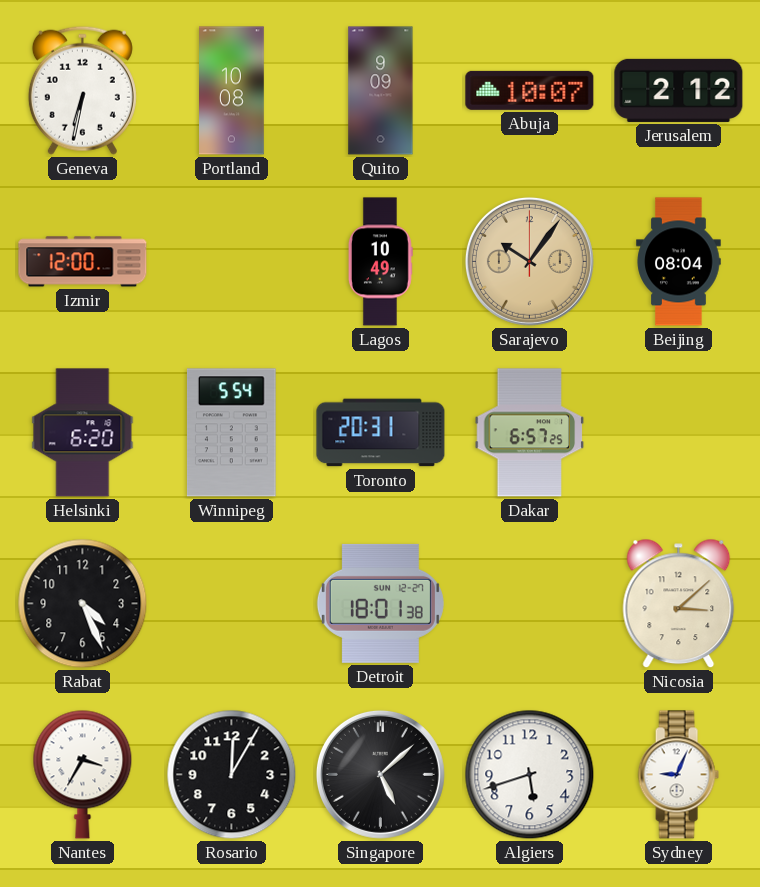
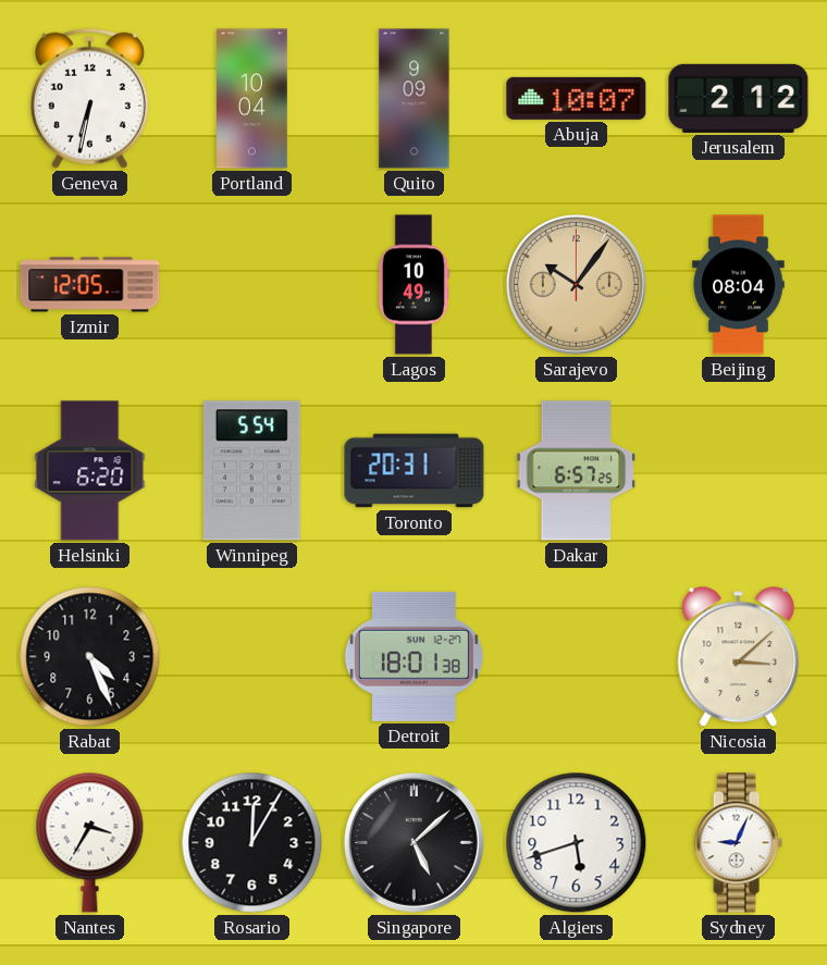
Portland: 10:08 -> 10:04 (252, 99)
Izmir: 12:00 -> 12:05 (90, 285)
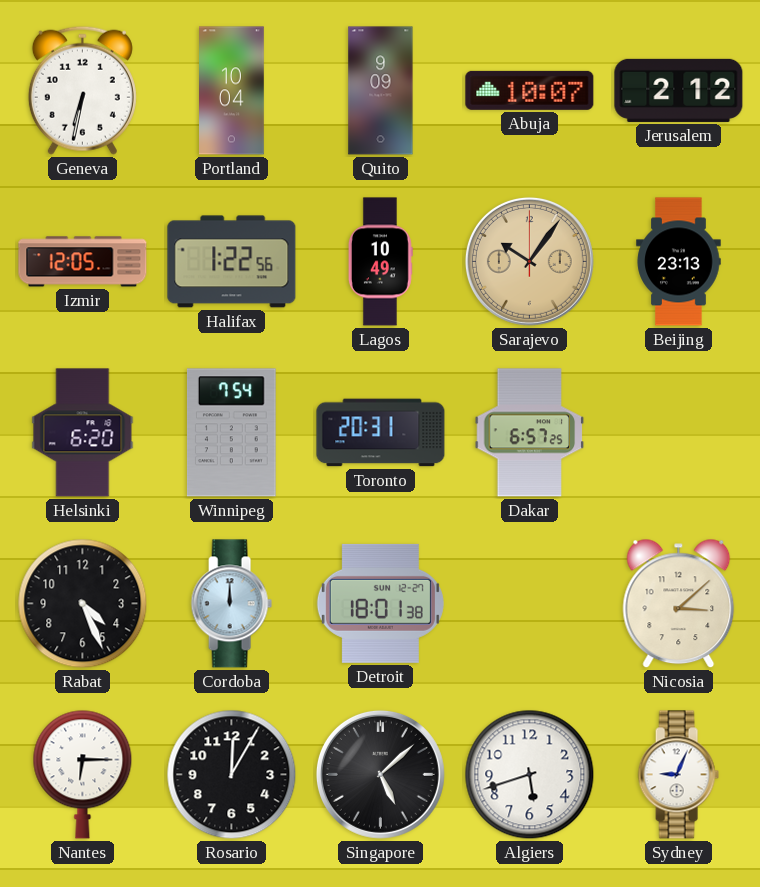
Halifax: none -> 1:22 (232, 262)
Beijing: 08:04 -> 23:13 (679, 262)
Winnipeg: 5:54 -> 7:54 (231, 433)
Cordoba: none -> 12:00 (231, 604)
Nantes: 3:35 -> 6:15 (83, 774)
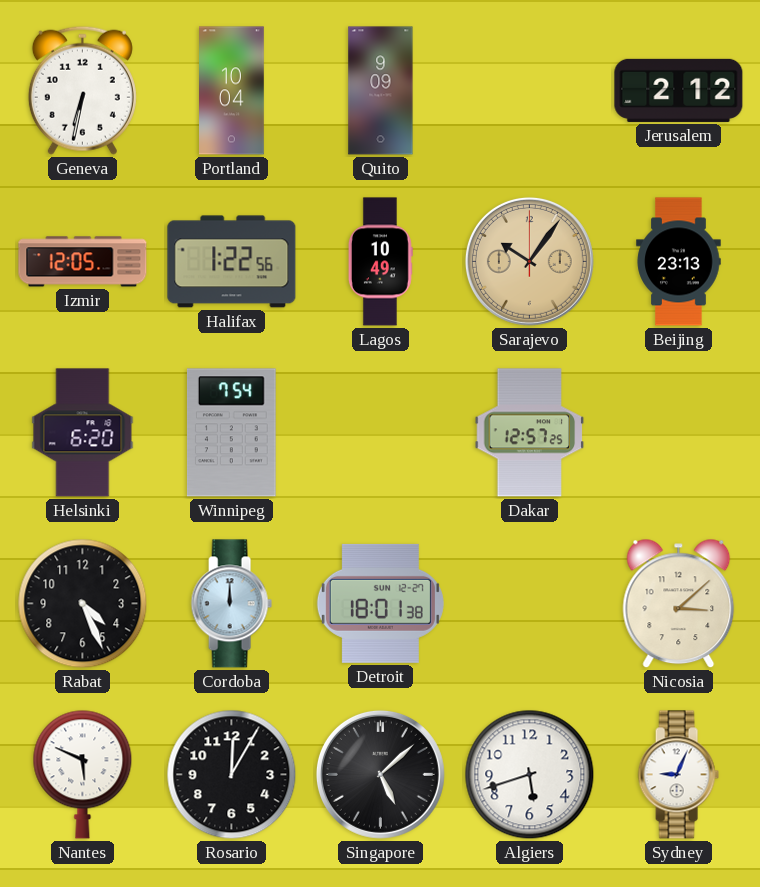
Abuja: 10:07 -> none (530, 90)
Toronto: 20:31 -> none (381, 433)
Dakar: 6:57 -> 12:57 (530, 433)
Nantes: 6:15 -> 5:49 (83, 774)
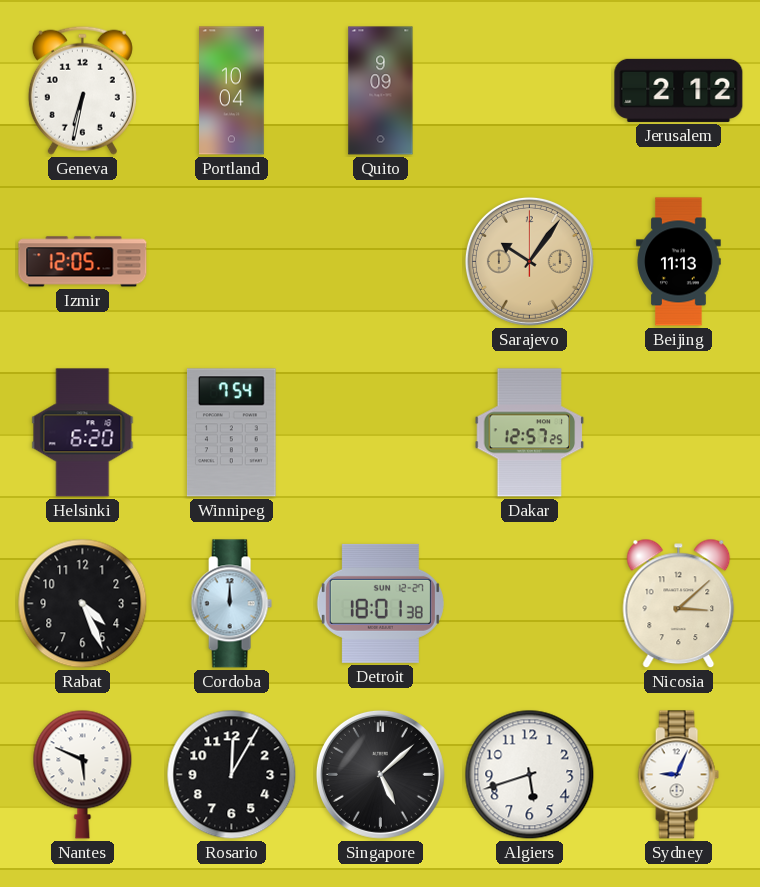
Halifax: 1:22 -> none (232, 262)
Lagos: 10:49 -> none (380, 262)
Beijing: 23:13 -> 11:13 (679, 262)
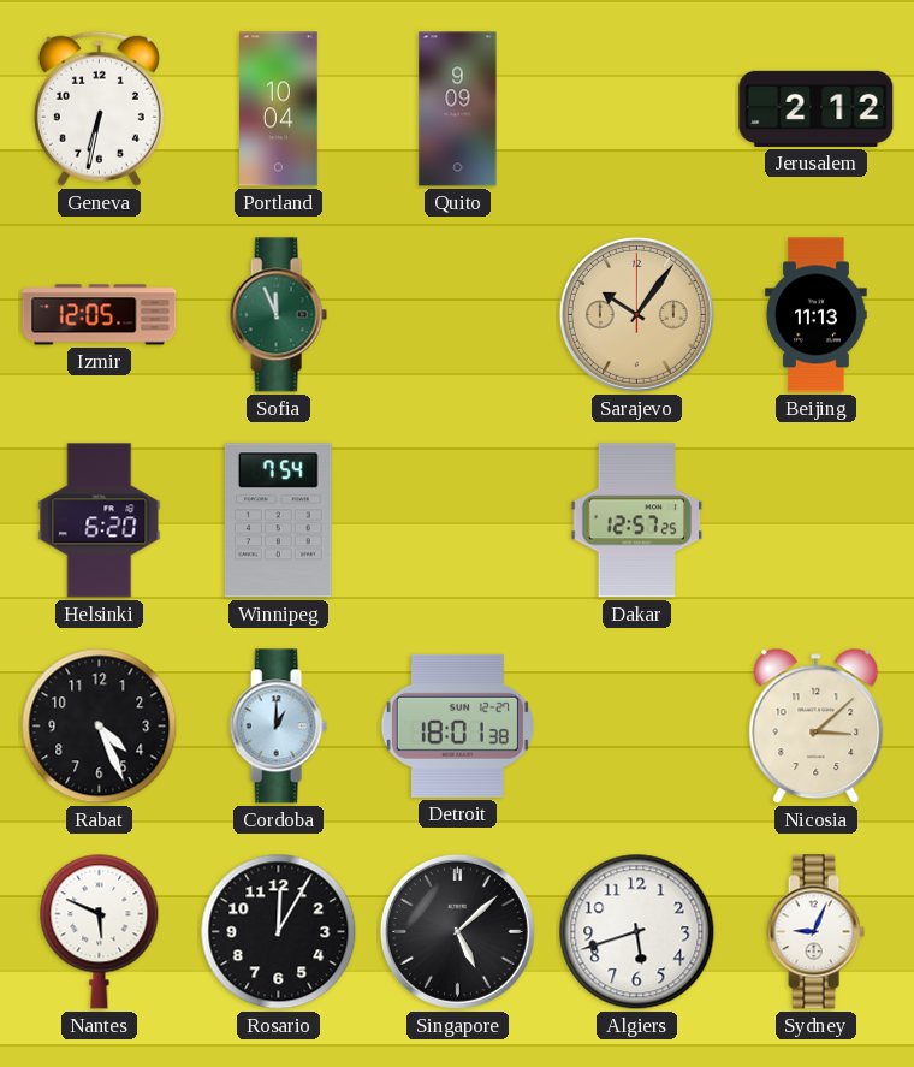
Sofia: none -> 11:56 (278, 315)
Cordoba: 12:00 -> 1:00 (278, 727)
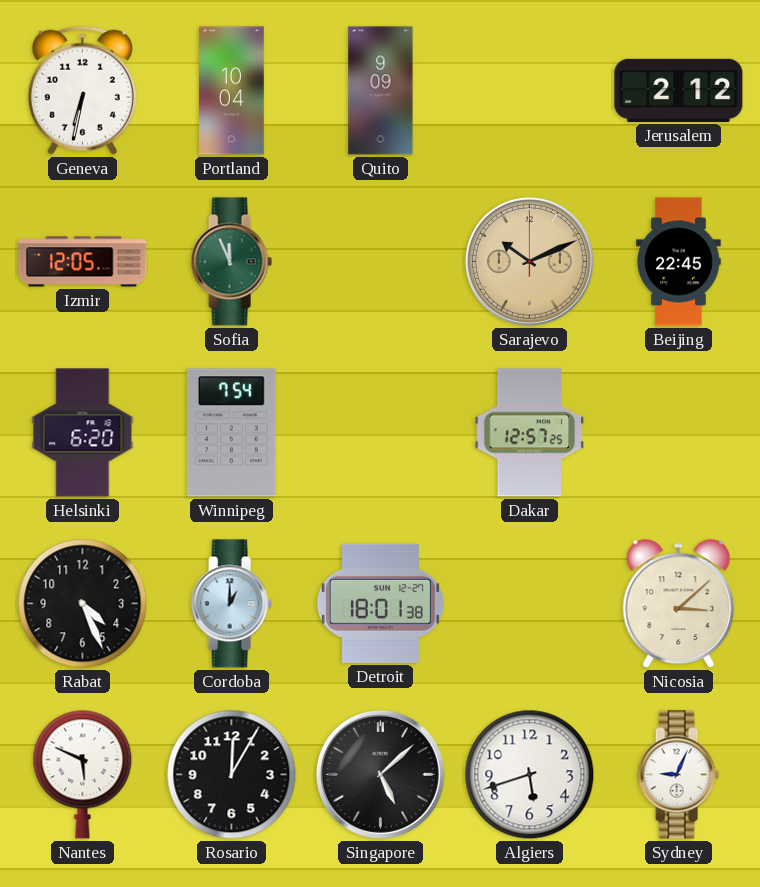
Sarajevo: 10:06 -> 10:11 (529, 261)
Beijing: 11:13 -> 22:45 (679, 262)
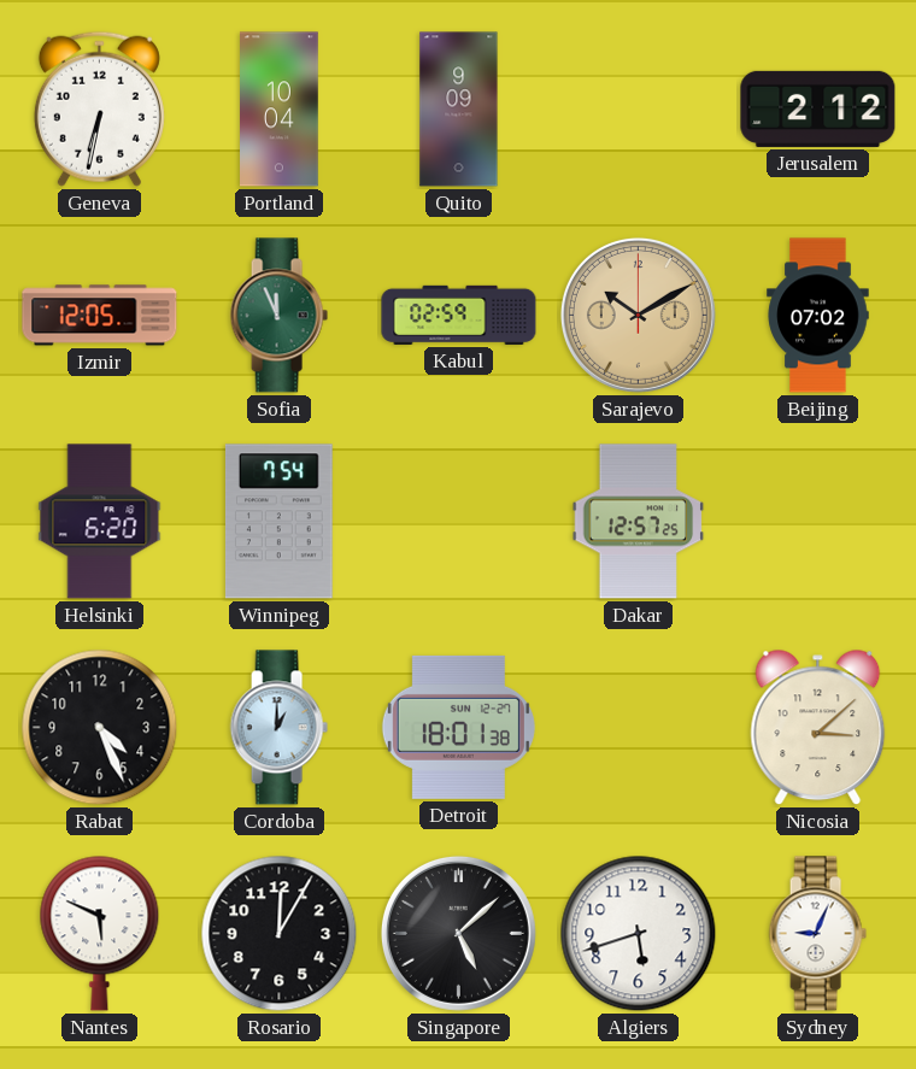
Kabul: none -> 02:59 (459, 315)
Sarajevo: 10:11 -> 10:10 (638, 315)
Beijing: 22:45 -> 07:02 (818, 316)
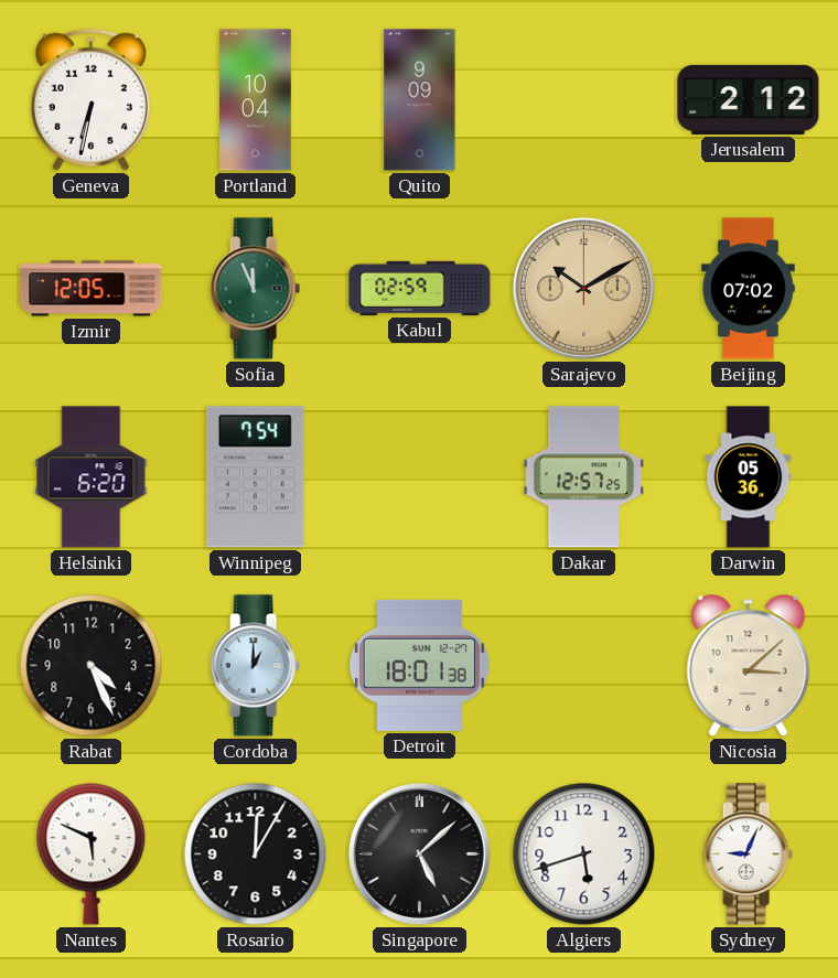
Darwin: none -> 05:36 (749, 477)
